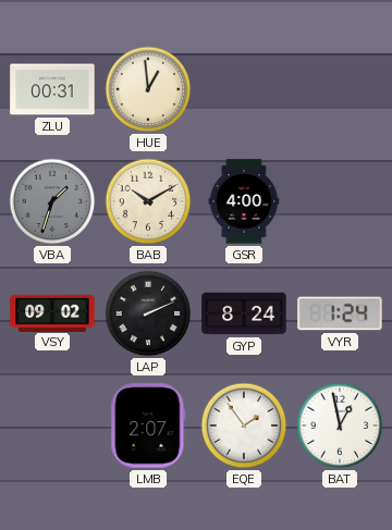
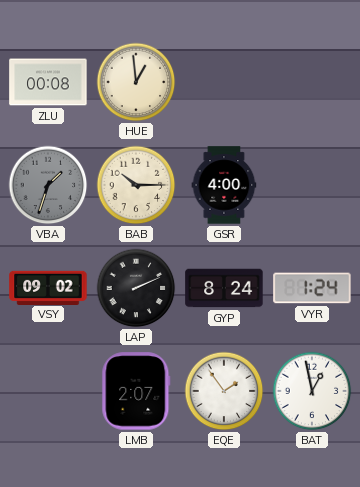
ZLU: 00:31 -> 00:08 (48, 82)
BAB: 10:10 -> 10:15 (136, 185)
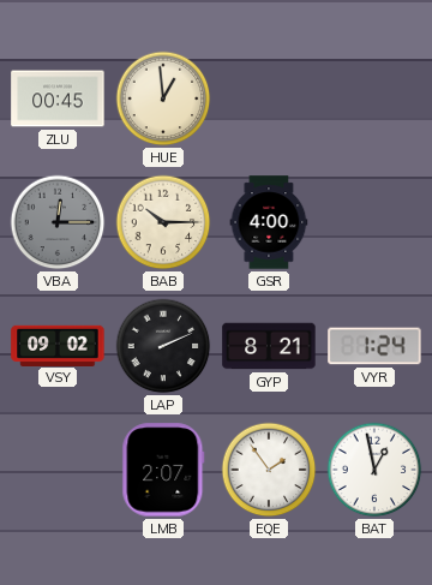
ZLU: 00:08 -> 00:45 (58, 99)
VBA: 1:33 -> 12:15 (58, 222)
GYP: 8:24 -> 8:21 (269, 346)
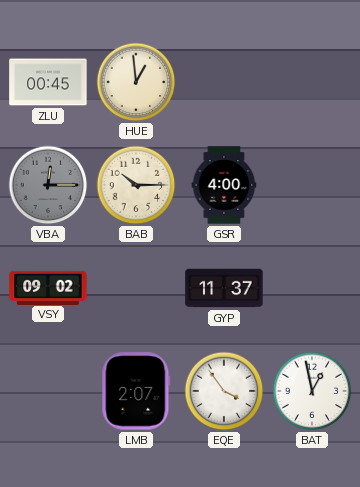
LAP: 2:11 -> none (163, 346)
GYP: 8:21 -> 11:37 (224, 288)
VYR: 1:24 -> none (374, 346)
EQE: 1:54 -> 3:54 (224, 391)
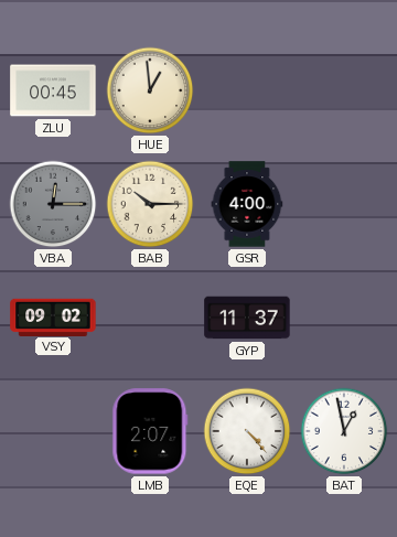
EQE: 3:54 -> 4:23 (247, 431)
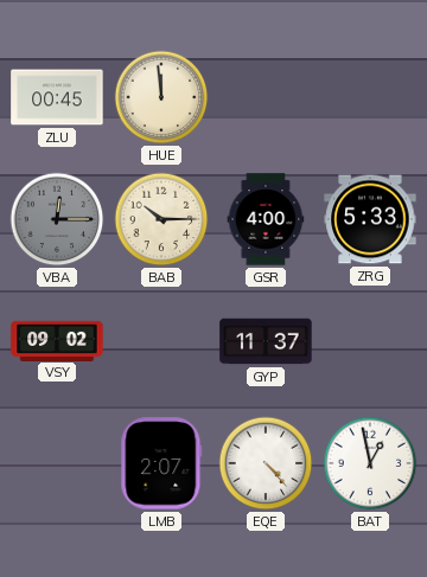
HUE: 12:59 -> 11:59 (161, 97)
ZRG: none -> 5:33 (370, 219)
